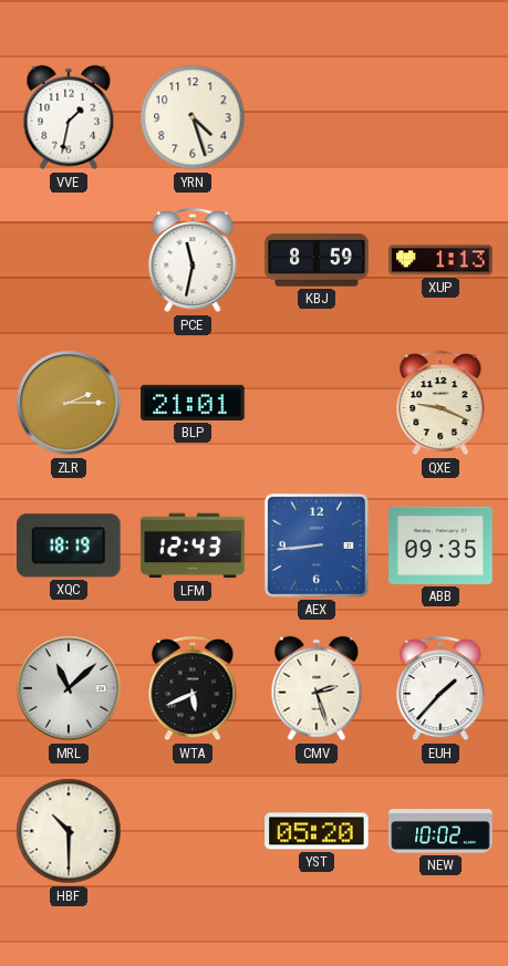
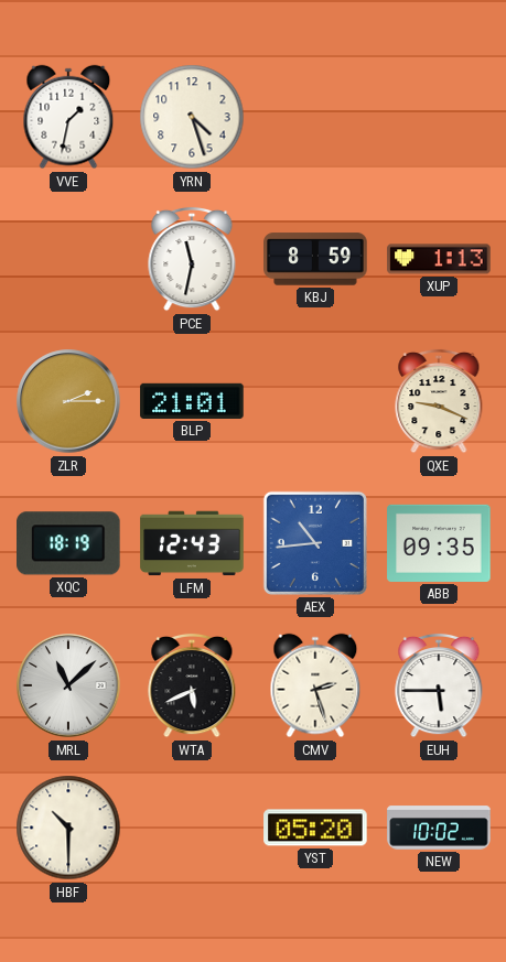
AEX: 8:44 -> 10:44 (315, 543)
EUH: 1:37 -> 5:45 (439, 685)
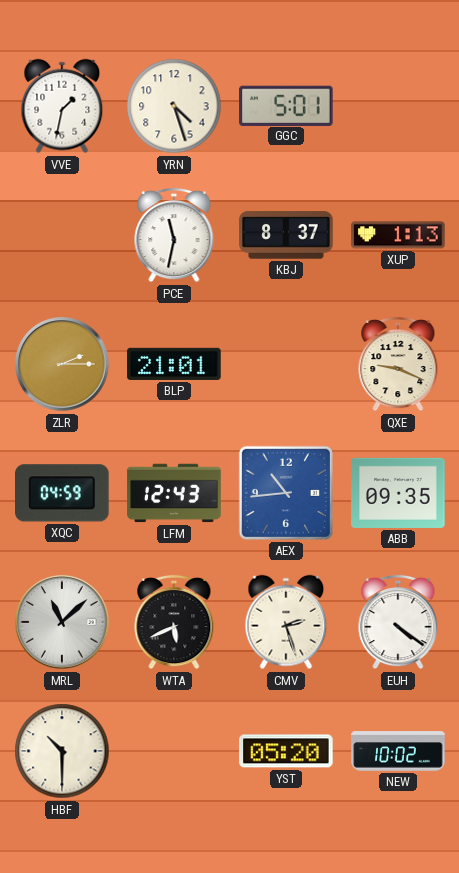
GGC: none -> 5:01 (286, 105)
KBJ: 8:59 -> 8:37 (286, 235)
XQC: 18:19 -> 04:59 (63, 493)
EUH: 5:45 -> 4:21 (398, 622)
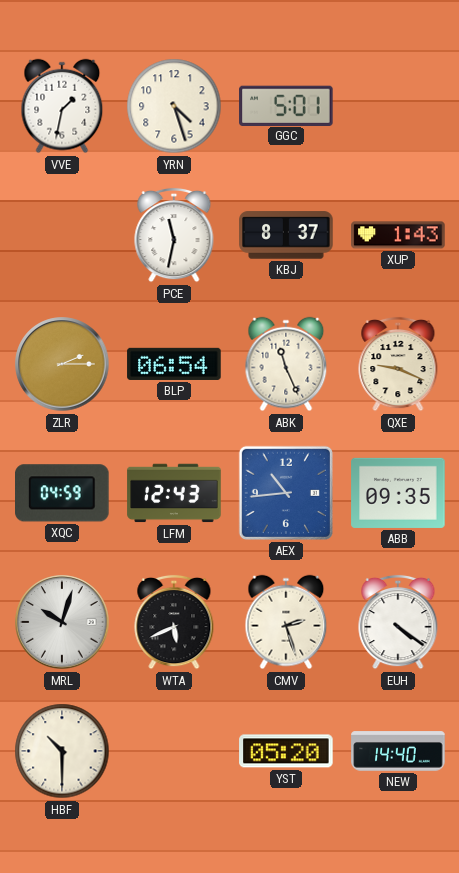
XUP: 1:13 -> 1:43 (398, 235)
BLP: 21:01 -> 06:54 (174, 364)
ABK: none -> 11:26 (286, 364)
MRL: 11:08 -> 10:03 (62, 622)
NEW: 10:02 -> 14:40 (398, 751)
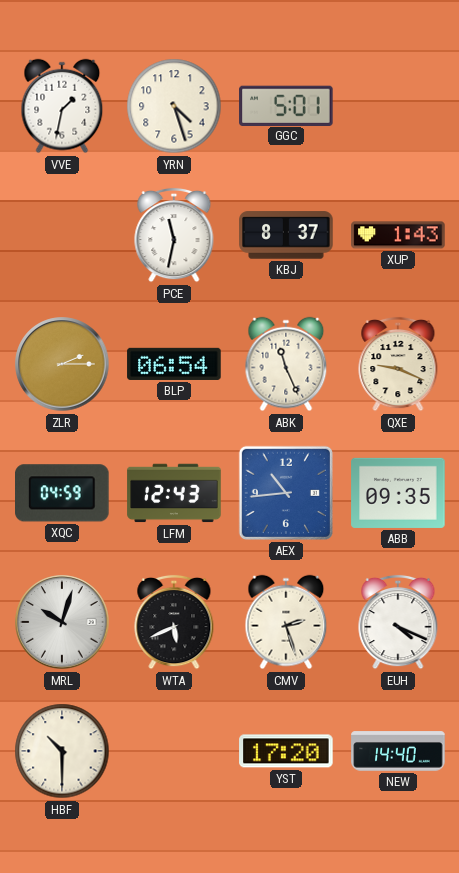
EUH: 4:21 -> 4:19 (398, 622)
YST: 05:20 -> 17:20 (286, 751)
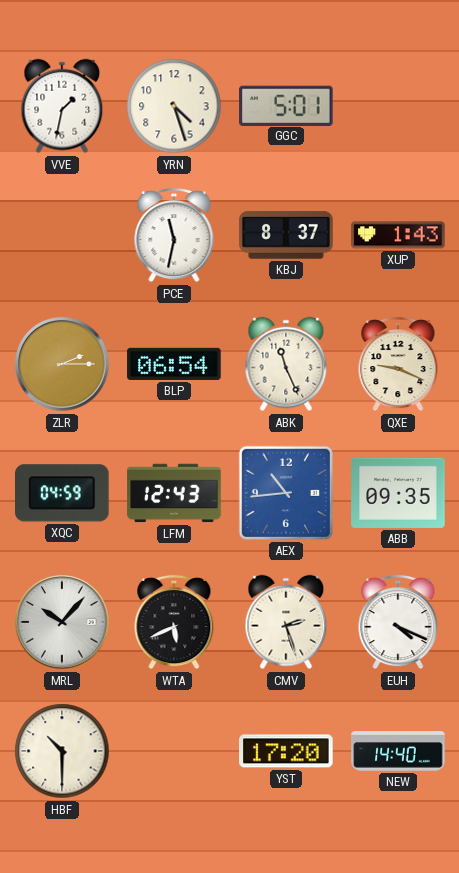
MRL: 10:03 -> 10:07 (62, 622)
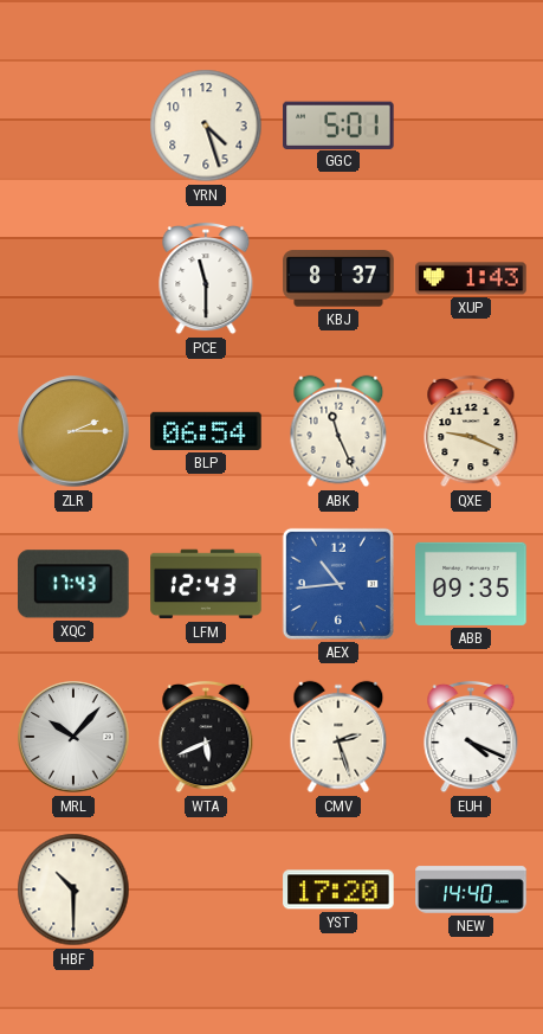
VVE: 1:32 -> none (62, 106)
PCE: 11:32 -> 11:30 (206, 278)
XQC: 04:59 -> 17:43 (75, 584)
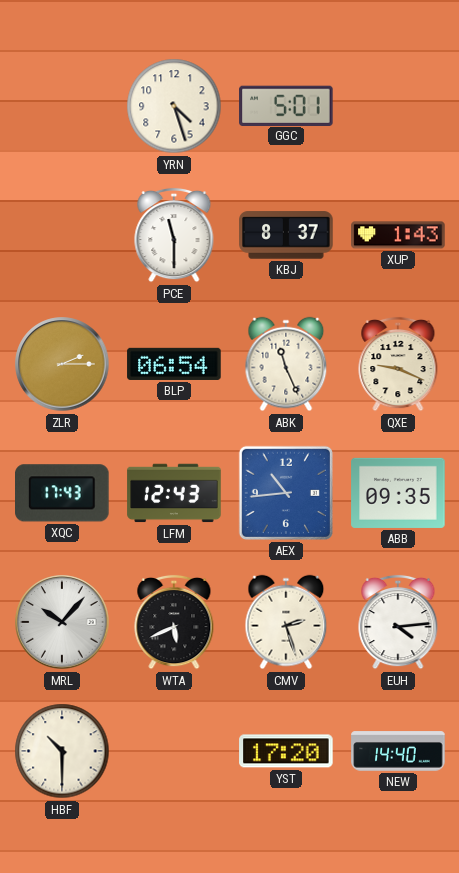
EUH: 4:19 -> 4:14 (398, 622)
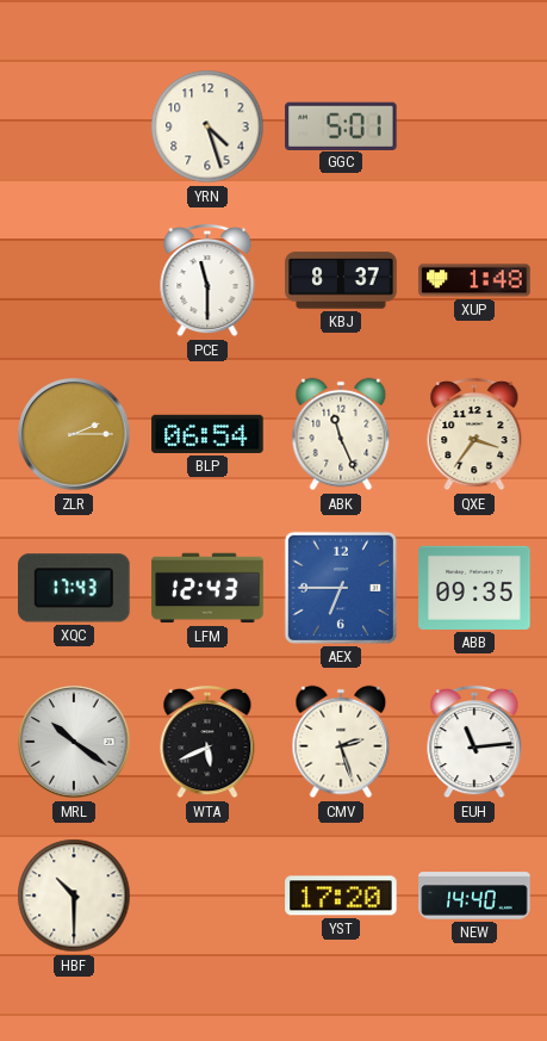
XUP: 1:43 -> 1:48 (474, 280)
QXE: 9:19 -> 3:36 (474, 434)
AEX: 10:44 -> 6:45 (341, 588)
MRL: 10:07 -> 10:21 (74, 742)
EUH: 4:14 -> 11:14 (474, 742)
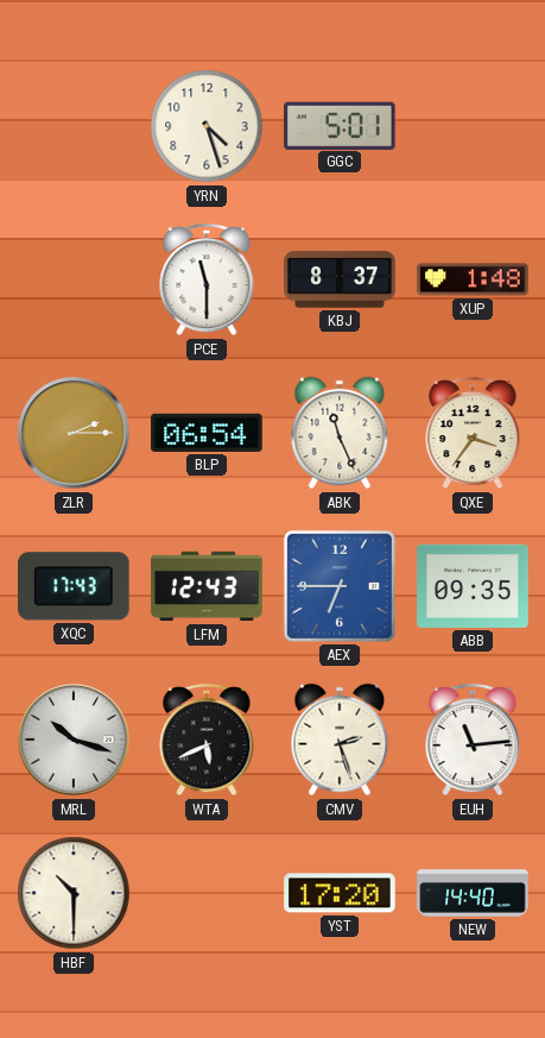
MRL: 10:21 -> 10:18 (74, 740)
